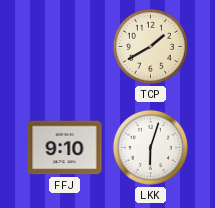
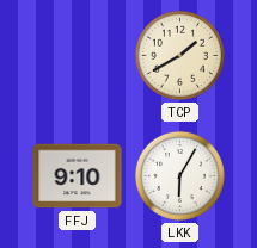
LKK: 6:03 -> 6:05 (179, 175)
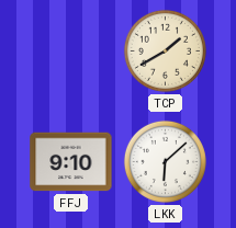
LKK: 6:05 -> 6:08 (165, 161)
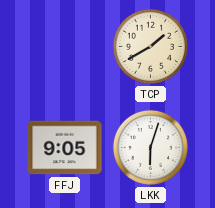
FFJ: 9:10 -> 9:05 (65, 148)
LKK: 6:08 -> 6:03 (150, 147)
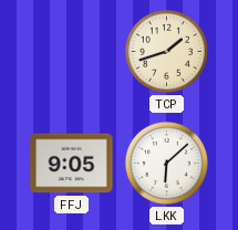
TCP: 1:40 -> 1:42 (166, 51)
LKK: 6:03 -> 6:08 (166, 163)
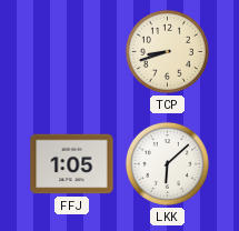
TCP: 1:42 -> 8:42 (167, 51)
FFJ: 9:05 -> 1:05 (72, 164)
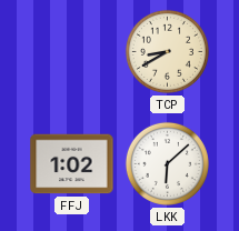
TCP: 8:42 -> 8:40 (167, 51)
FFJ: 1:05 -> 1:02 (72, 164)
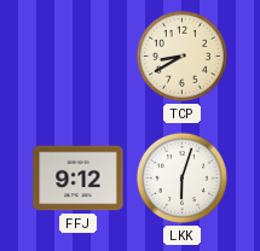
FFJ: 1:02 -> 9:12 (79, 179)
LKK: 6:08 -> 6:03 (181, 177)
